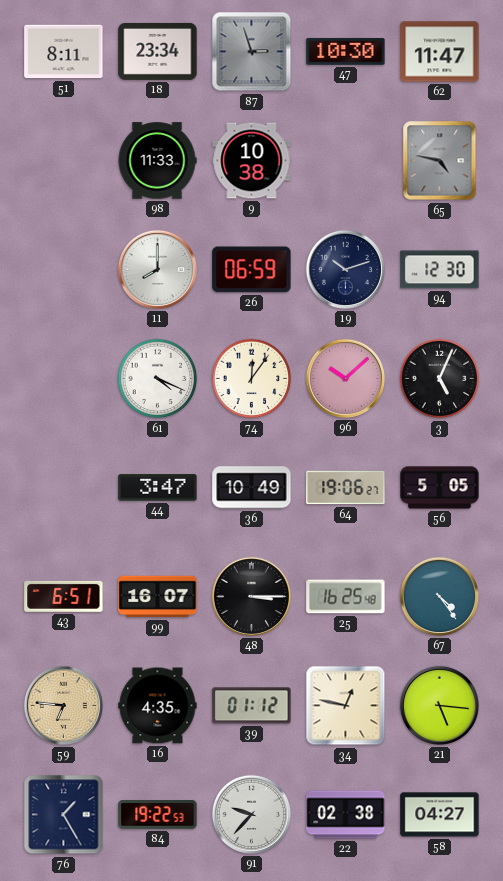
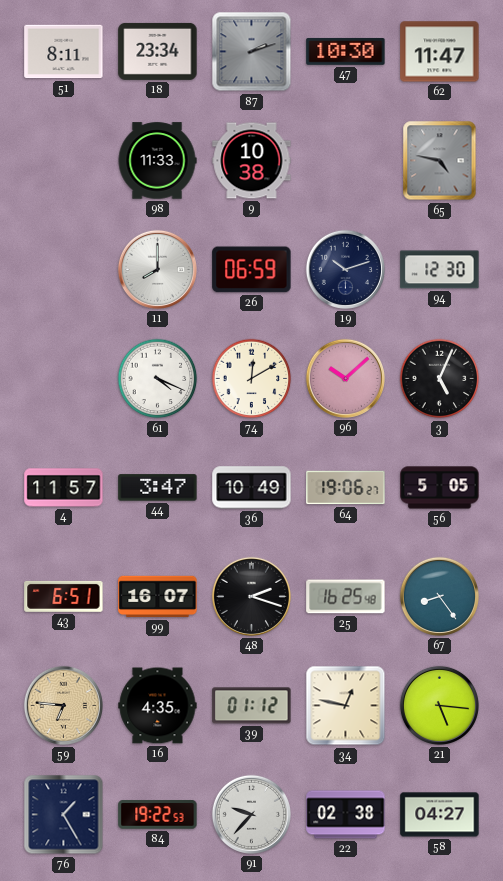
87: 2:57 -> 2:12 (252, 52)
74: 12:06 -> 12:10 (252, 379)
4: none -> 11:57 (64, 488)
48: 3:15 -> 2:18 (251, 596)
67: 4:24 -> 8:24 (439, 596)
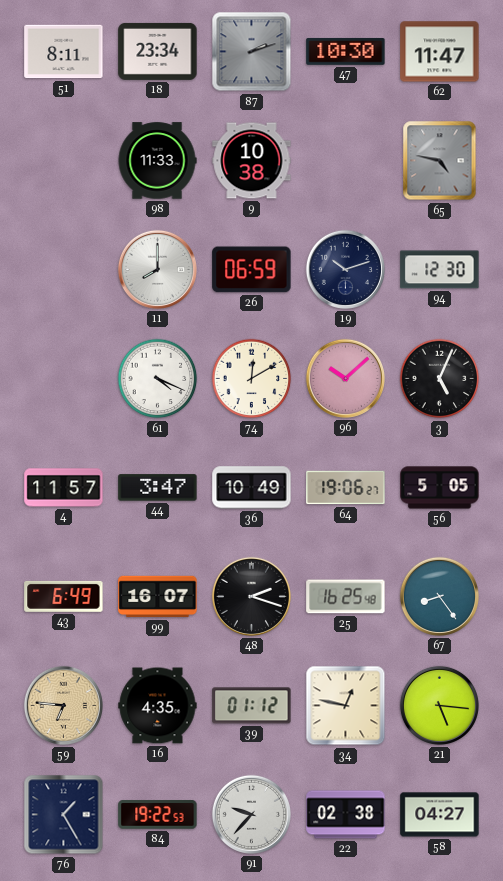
43: 6:51 -> 6:49 (64, 596)
